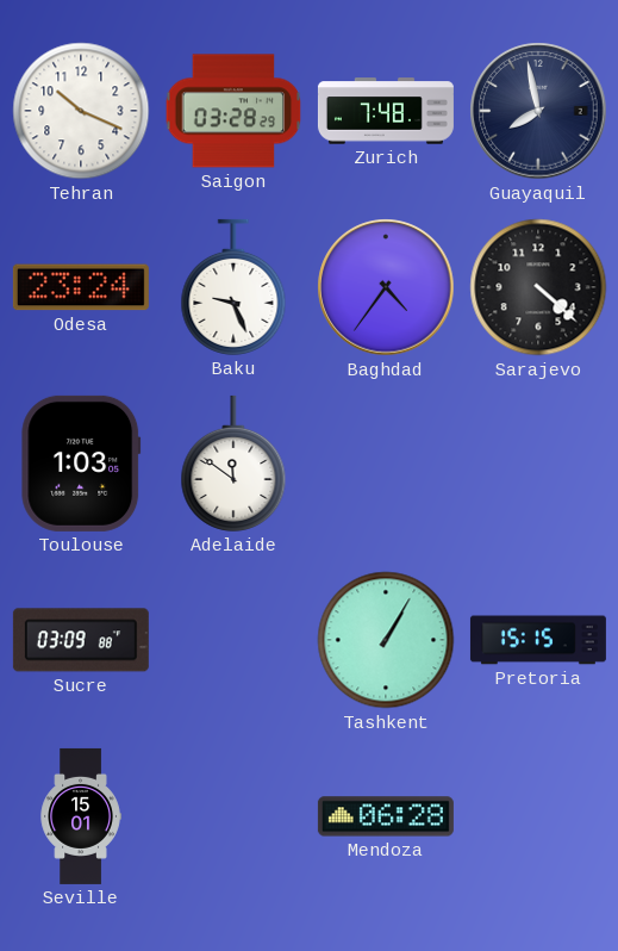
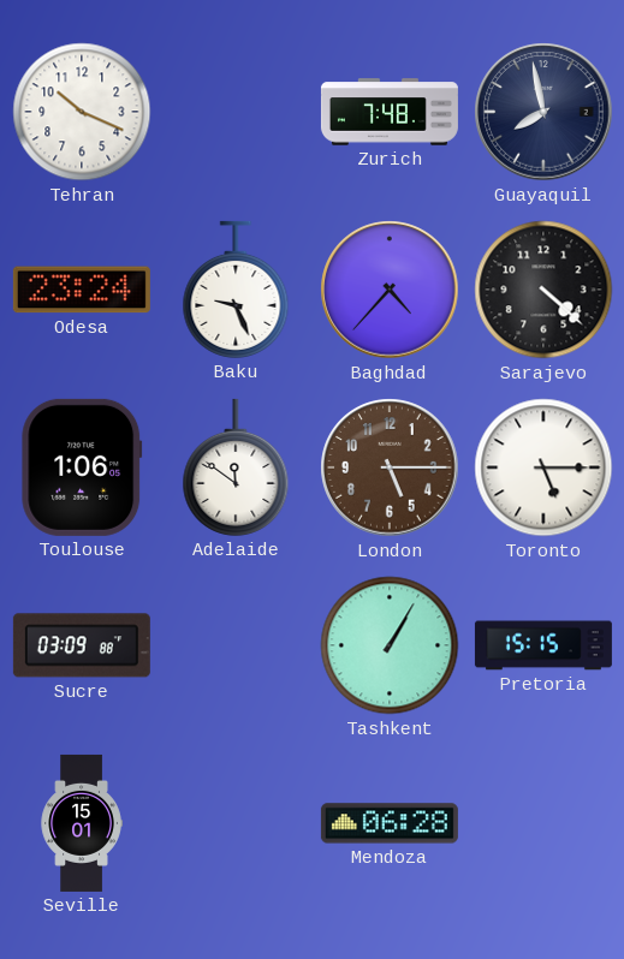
Saigon: 03:28 -> none (233, 111)
Baghdad: 4:36 -> 4:37 (390, 290)
Toulouse: 1:03 -> 1:06 (82, 467)
London: none -> 5:15 (390, 467)
Toronto: none -> 5:15 (543, 467)
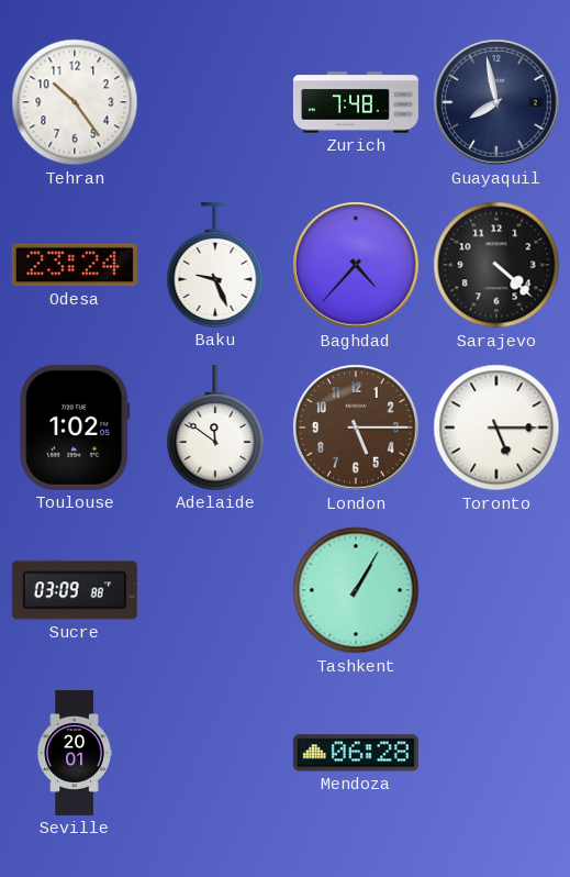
Tehran: 10:19 -> 10:24 (75, 102)
Toulouse: 1:06 -> 1:02 (75, 428)
Pretoria: 15:15 -> none (543, 645)
Seville: 15:01 -> 20:01 (75, 753)
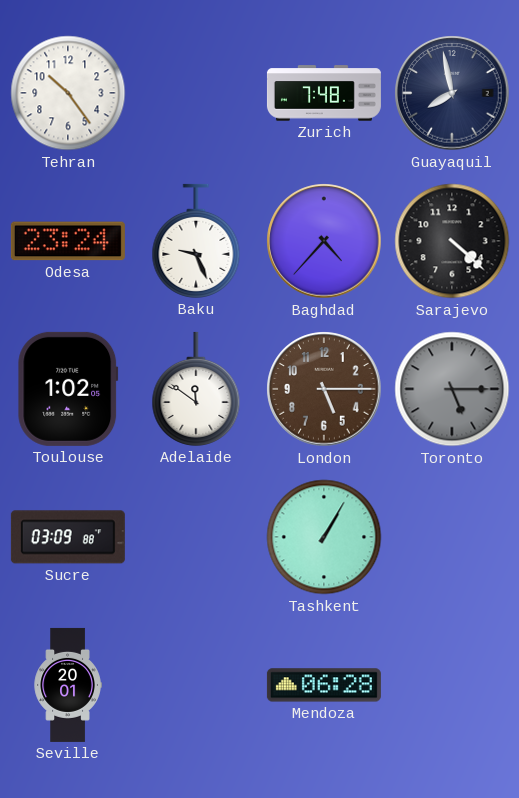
Toronto dial: white -> grey (452, 389)
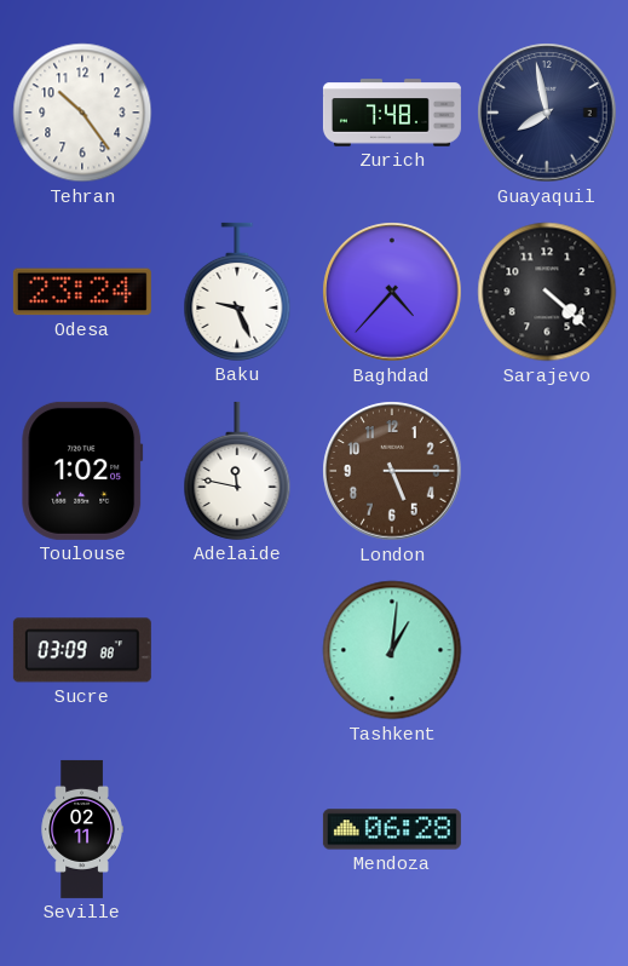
Adelaide: 11:51 -> 11:47 (237, 471)
Toronto: 5:15 -> none (452, 389)
Tashkent: 1:05 -> 1:01 (392, 650)
Seville: 20:01 -> 02:11 (82, 829)
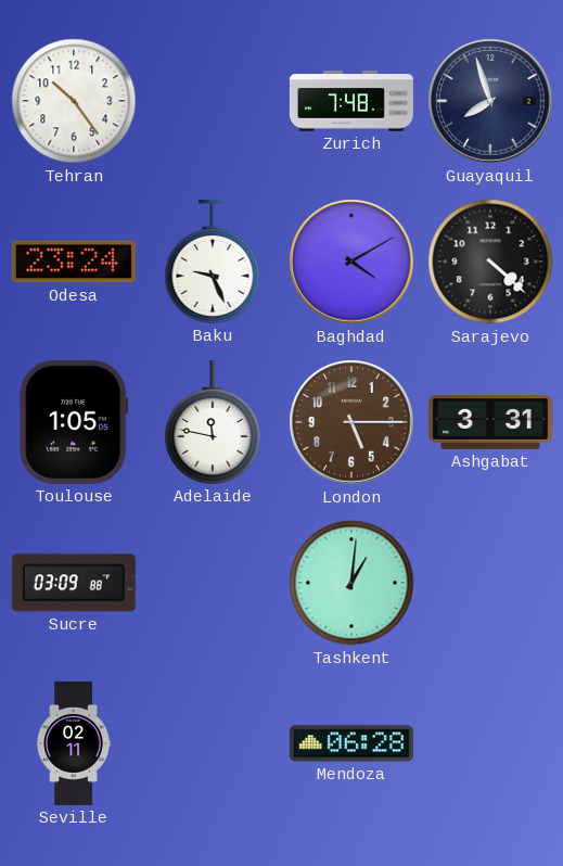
Guayaquil: 7:58 -> 7:57 (490, 101)
Baghdad: 4:37 -> 4:10 (351, 262)
Toulouse: 1:02 -> 1:05 (74, 422)
Ashgabat: none -> 3:31 (490, 423)
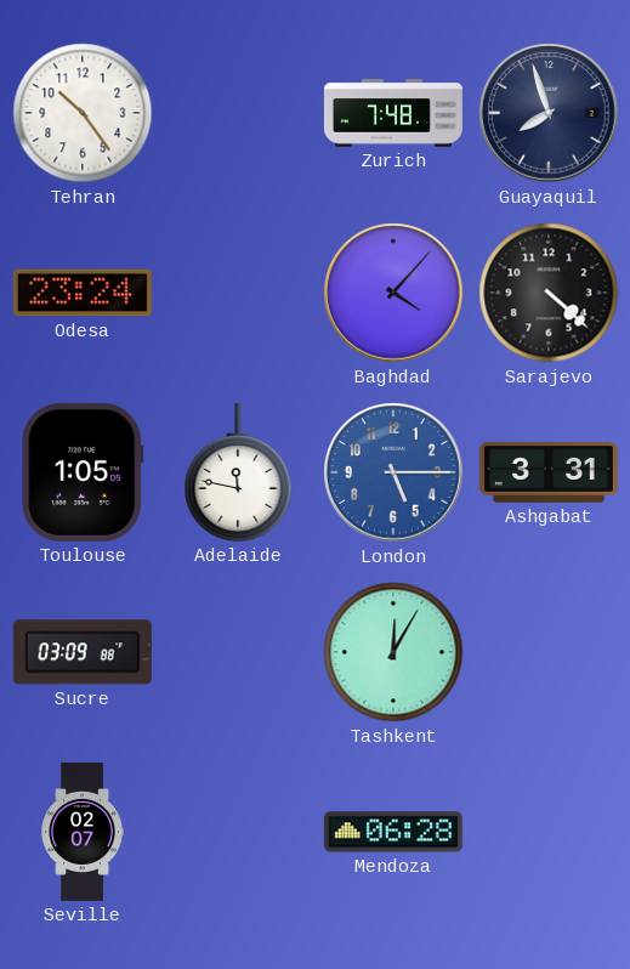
Baku: 9:26 -> none (213, 262)
Baghdad: 4:10 -> 4:07 (393, 293)
London dial: brown -> blue (393, 472)
Tashkent: 1:01 -> 12:05 (393, 652)
Seville: 02:11 -> 02:07 (83, 832)
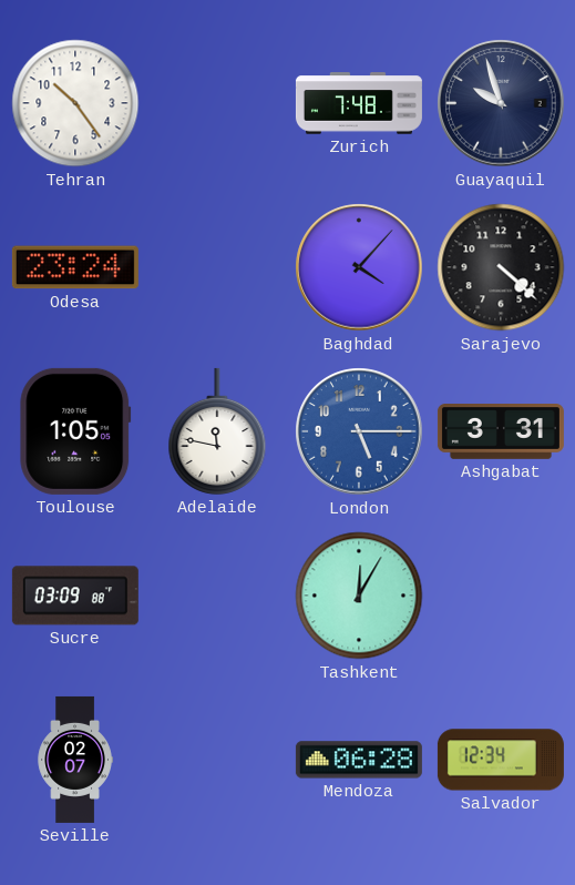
Guayaquil: 7:57 -> 9:57 (501, 103)
Salvador: none -> 12:34 (501, 760)
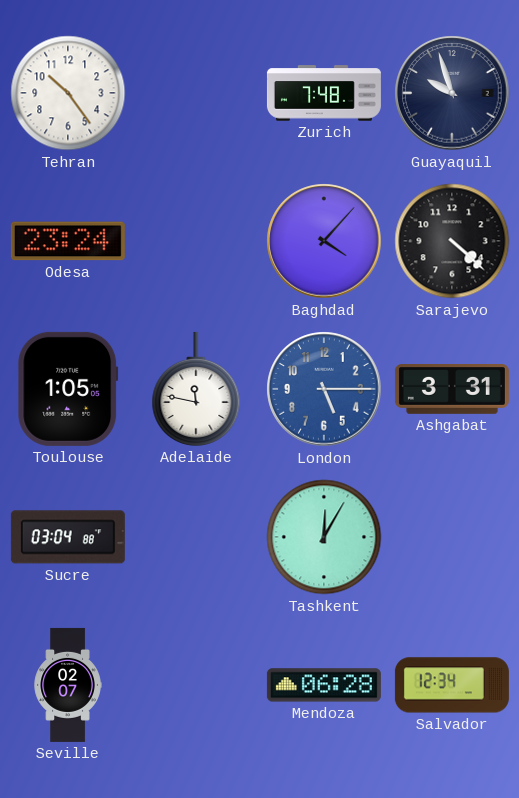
Sucre: 03:09 -> 03:04 (68, 537)
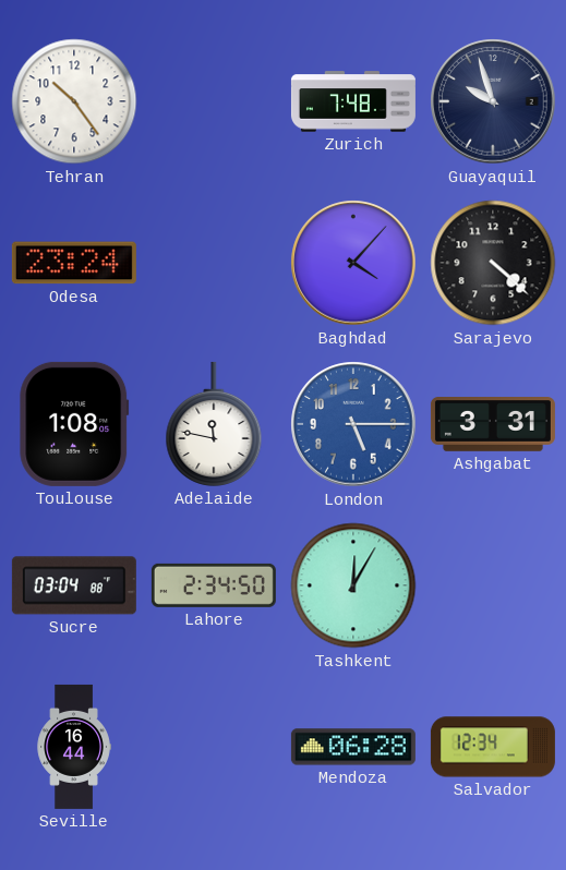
Toulouse: 1:05 -> 1:08 (74, 424)
Lahore: none -> 2:34 (214, 585)
Seville: 02:07 -> 16:44 (74, 747)
